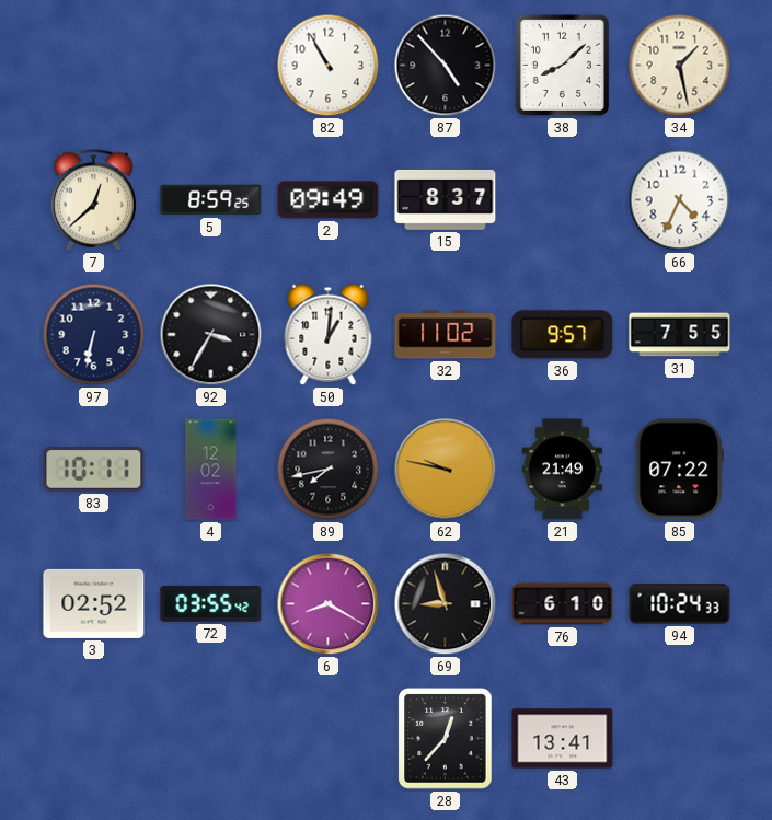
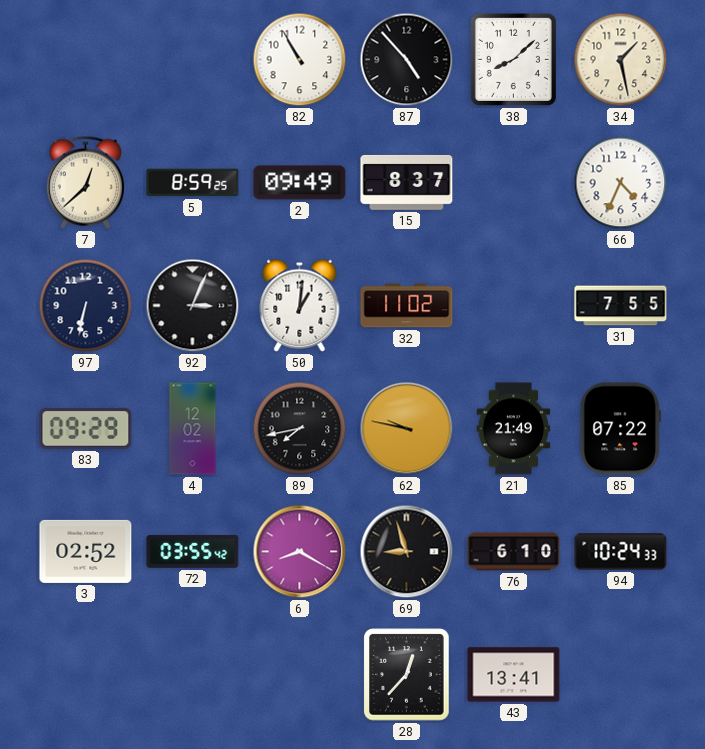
92: 3:35 -> 3:04 (193, 306)
36: 9:57 -> none (563, 335)
83: 10:11 -> 09:29 (86, 429)
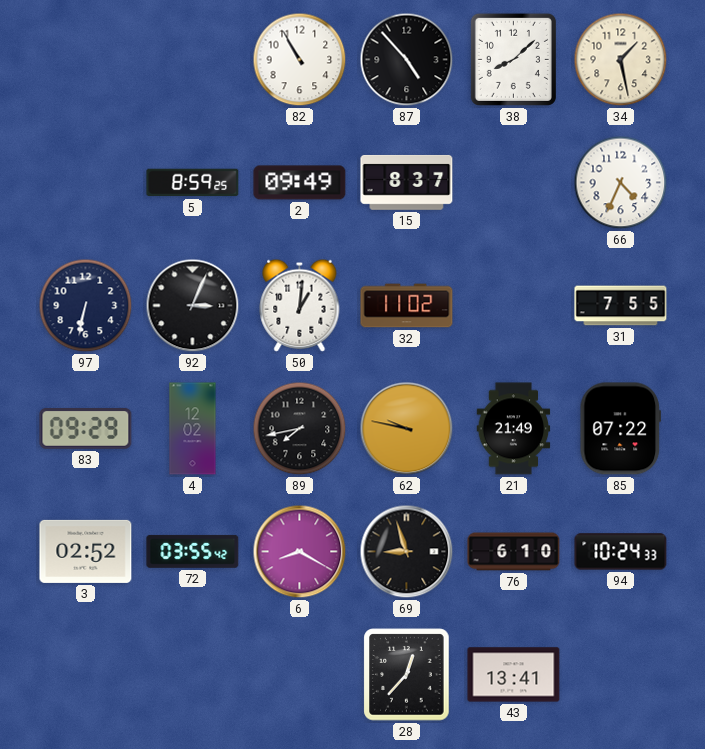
7: 12:38 -> none (85, 182)
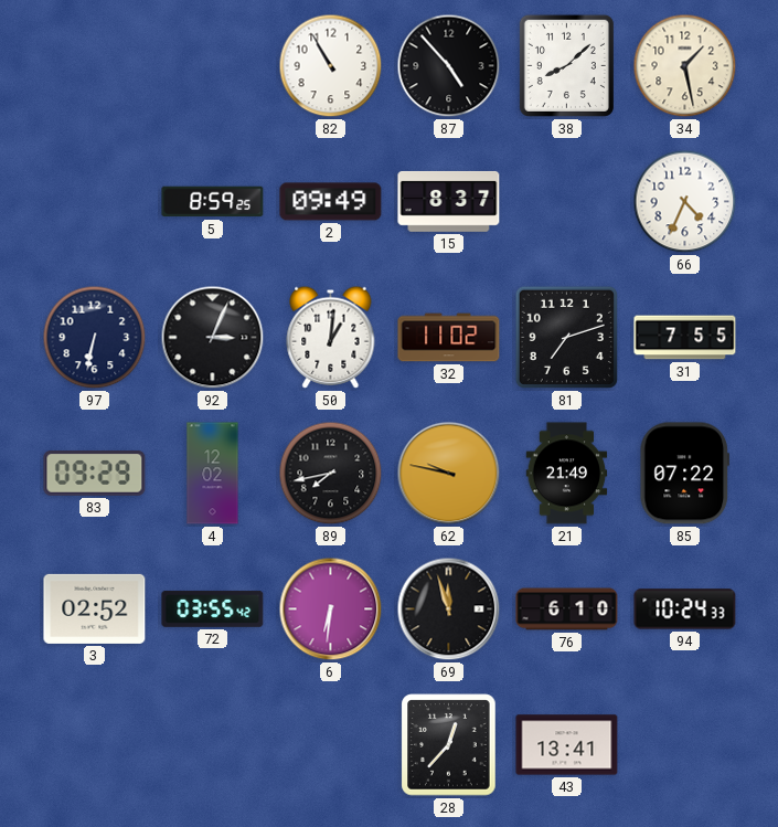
81: none -> 7:12 (566, 337)
6: 8:20 -> 6:31 (331, 609)
69: 8:57 -> 11:57 (449, 609)
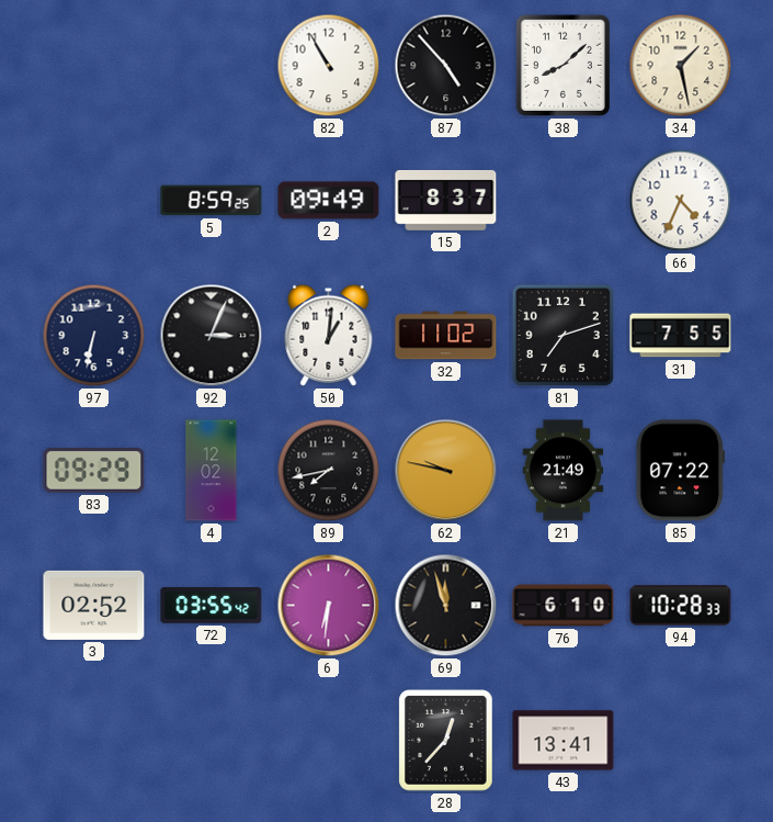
94: 10:24 -> 10:28 (681, 606)
